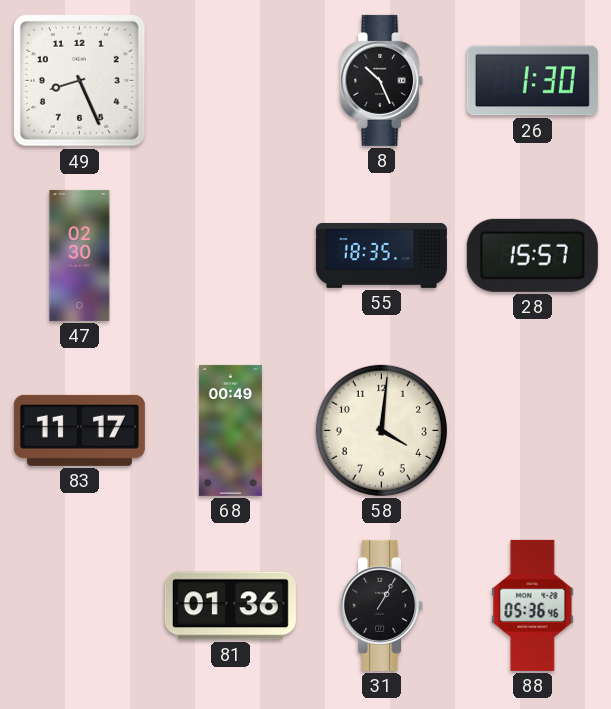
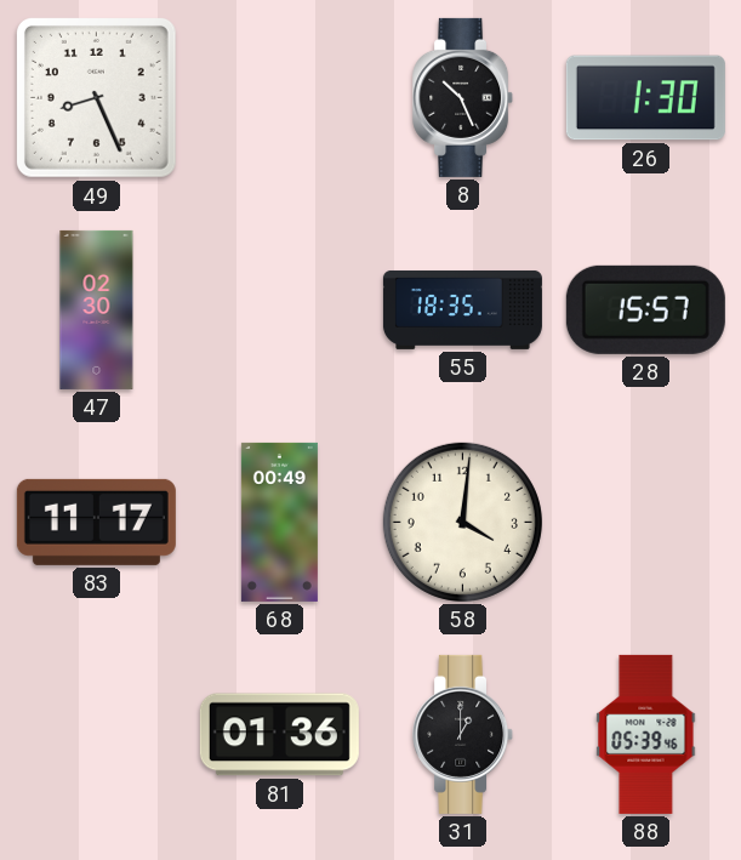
31: 1:05 -> 1:00 (463, 734)
88: 05:36 -> 05:39 (646, 734)
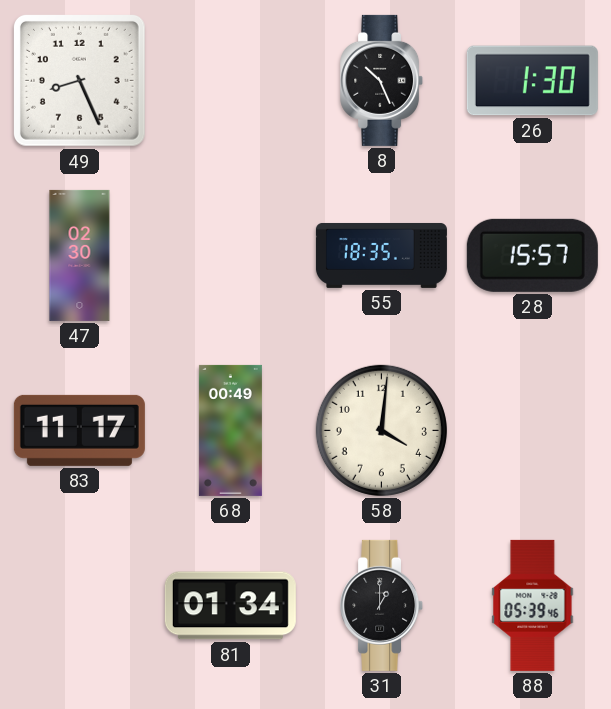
81: 01:36 -> 01:34 (230, 606)
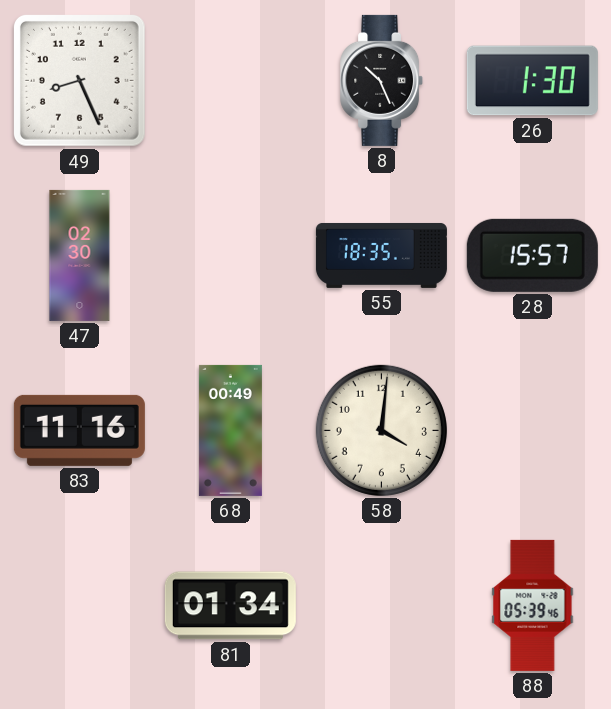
83: 11:17 -> 11:16 (79, 430)
31: 1:00 -> none (382, 605)
